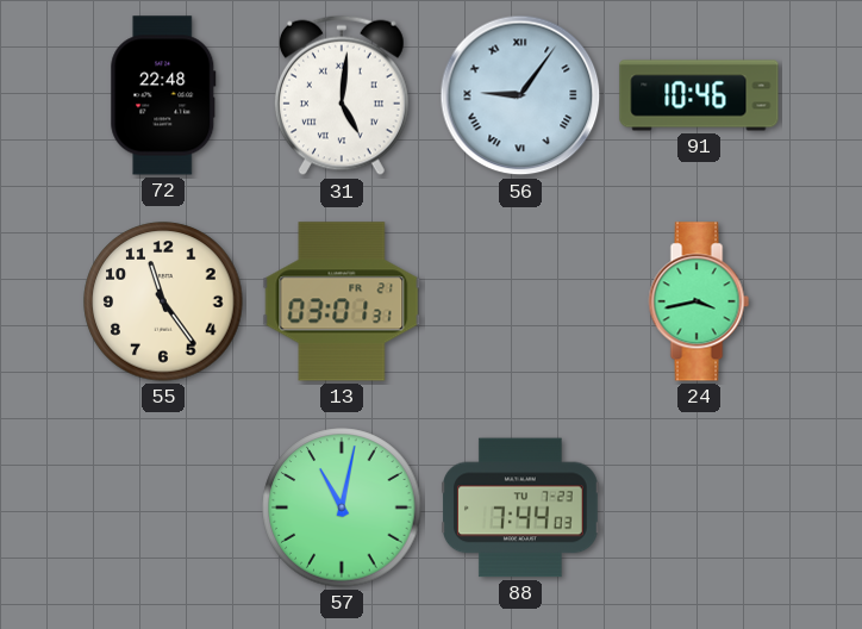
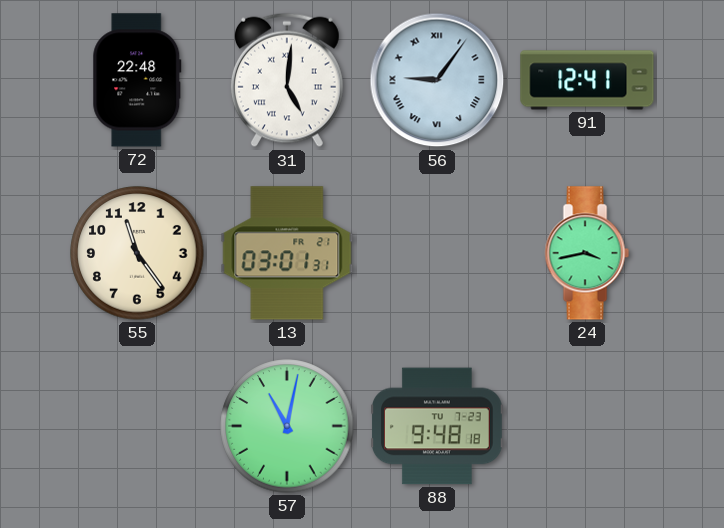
91: 10:46 -> 12:41 (587, 80)
88: 7:44 -> 9:48 (438, 426)
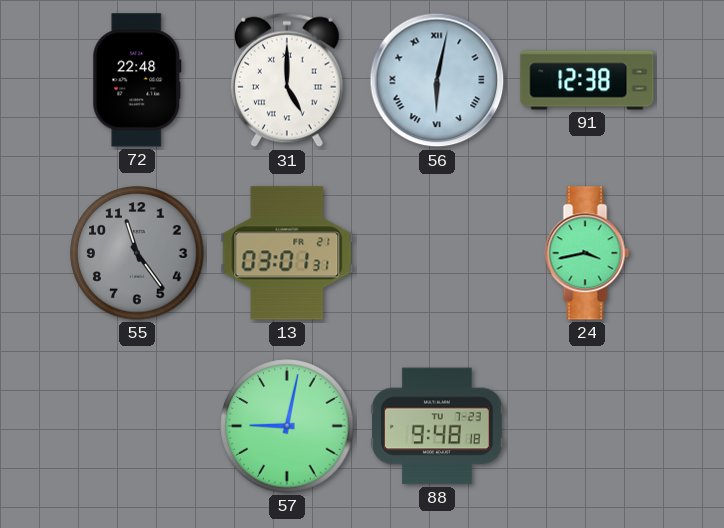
31: 5:01 -> 5:00 (287, 80)
56: 9:06 -> 6:02 (437, 80)
91: 12:41 -> 12:38 (587, 80)
55 dial: cream -> grey (137, 253)
57: 11:02 -> 9:02 (287, 426)
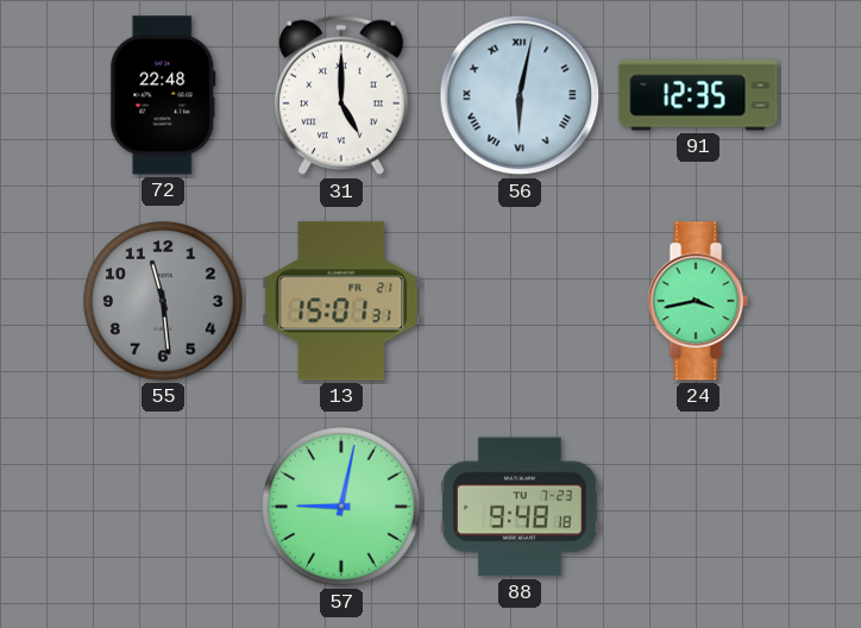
91: 12:38 -> 12:35 (698, 95)
55: 11:24 -> 11:29 (163, 301)
13: 03:01 -> 15:01 (341, 301)
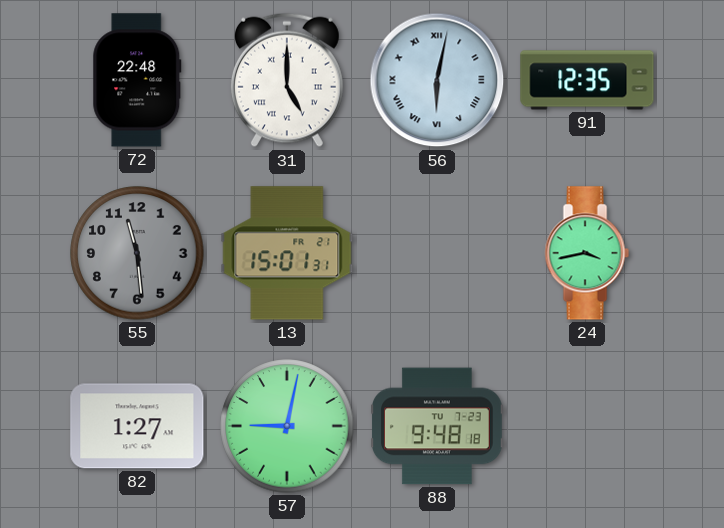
82: none -> 1:27 (137, 426)
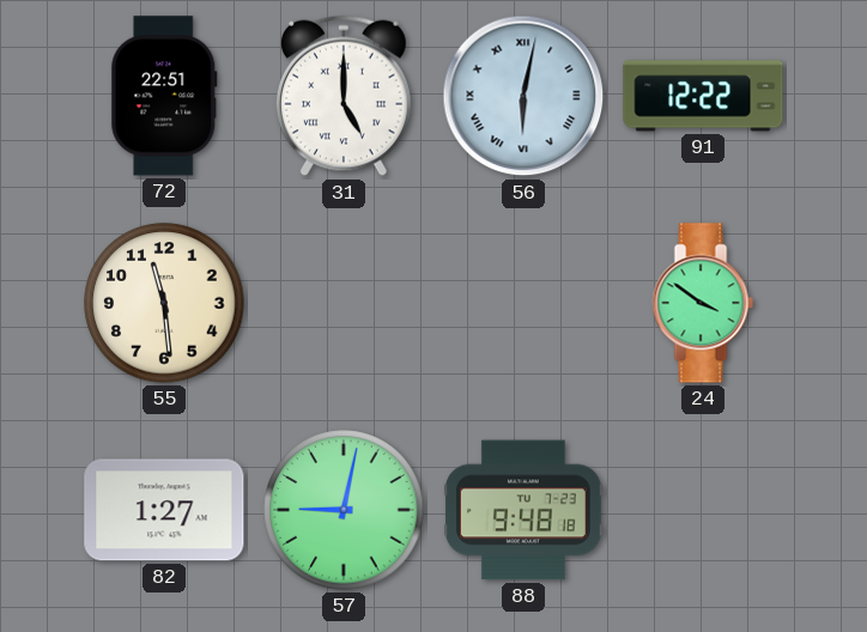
72: 22:48 -> 22:51 (164, 96)
91: 12:35 -> 12:22 (703, 96)
55 dial: grey -> cream (164, 303)
13: 15:01 -> none (287, 253)
24: 3:43 -> 3:51 (703, 303)
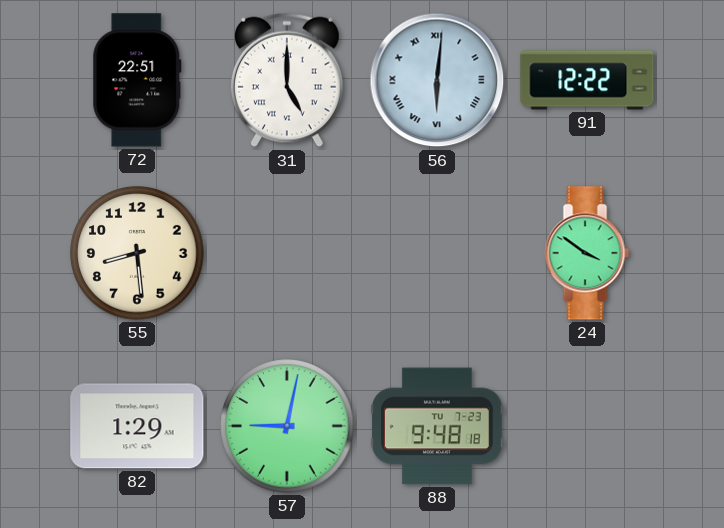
56: 6:02 -> 6:01 (437, 80)
55: 11:29 -> 8:29 (137, 253)
82: 1:27 -> 1:29 (137, 426)
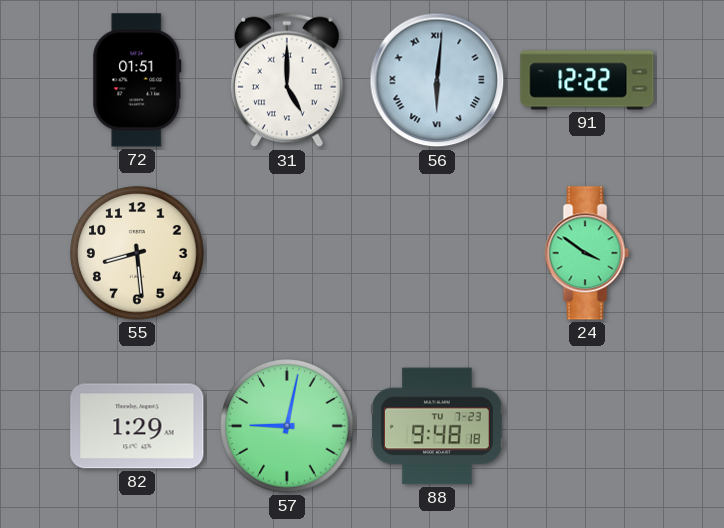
72: 22:51 -> 01:51 (137, 80)
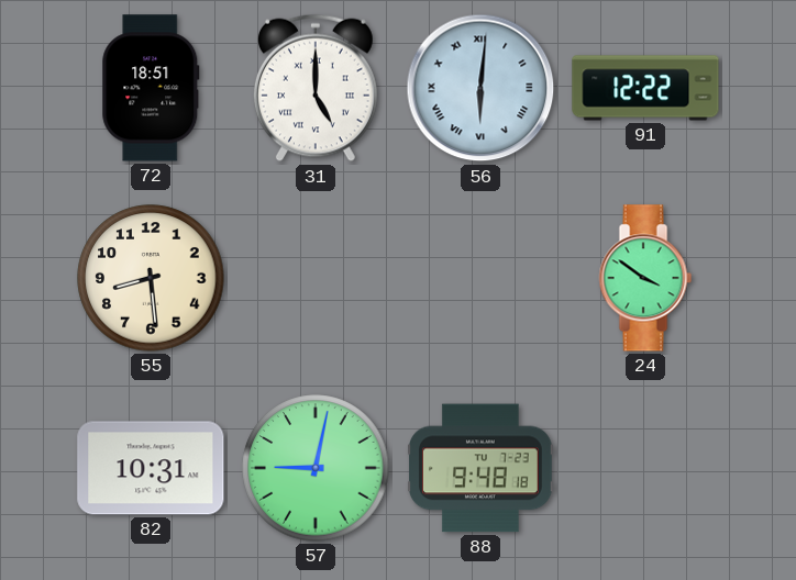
72: 01:51 -> 18:51 (151, 88)
82: 1:29 -> 10:31 (151, 468)
